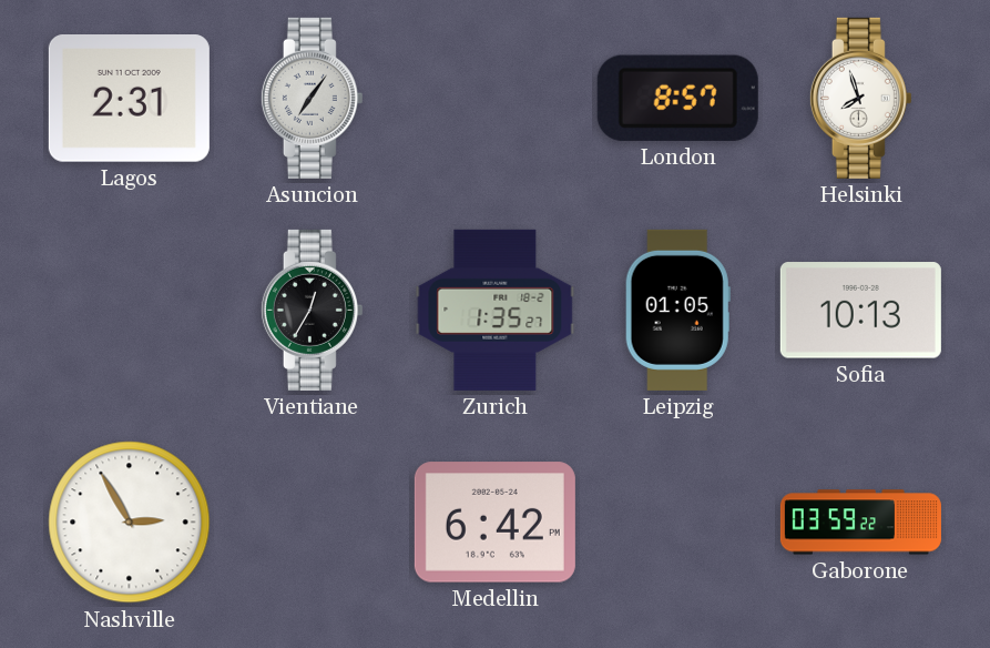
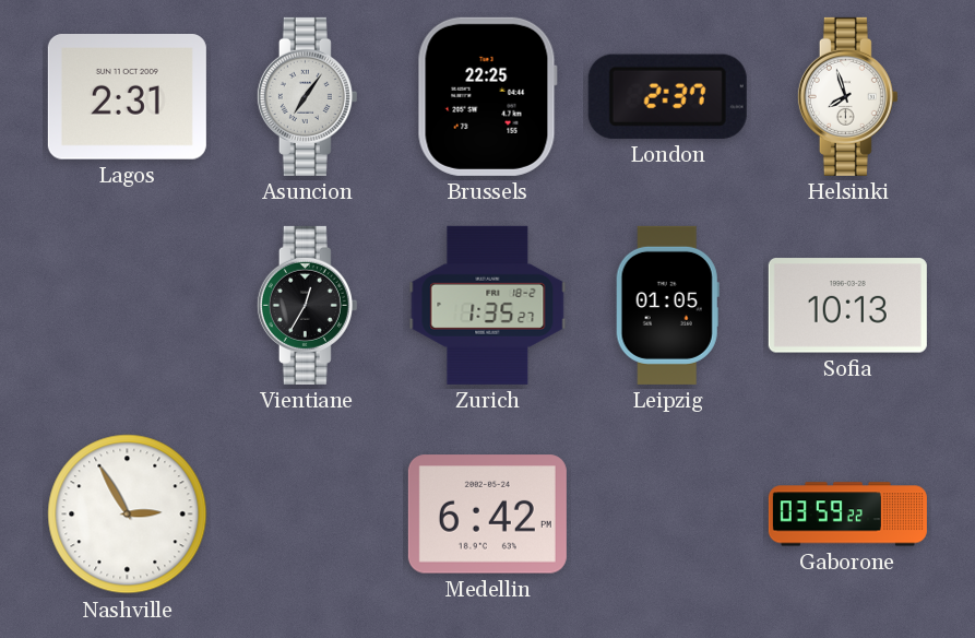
Brussels: none -> 22:25 (487, 96)
London: 8:57 -> 2:37 (667, 96)
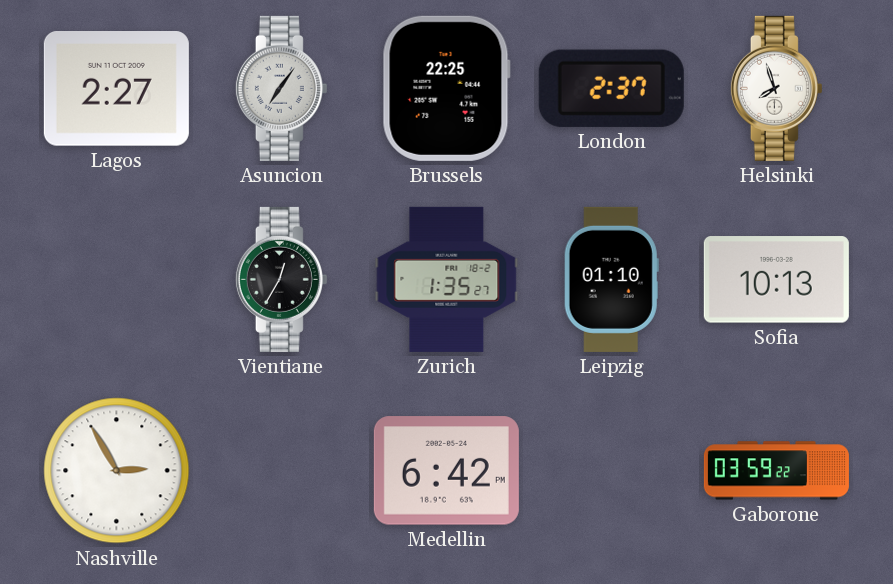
Lagos: 2:31 -> 2:27 (116, 89)
Leipzig: 01:05 -> 01:10 (611, 279)
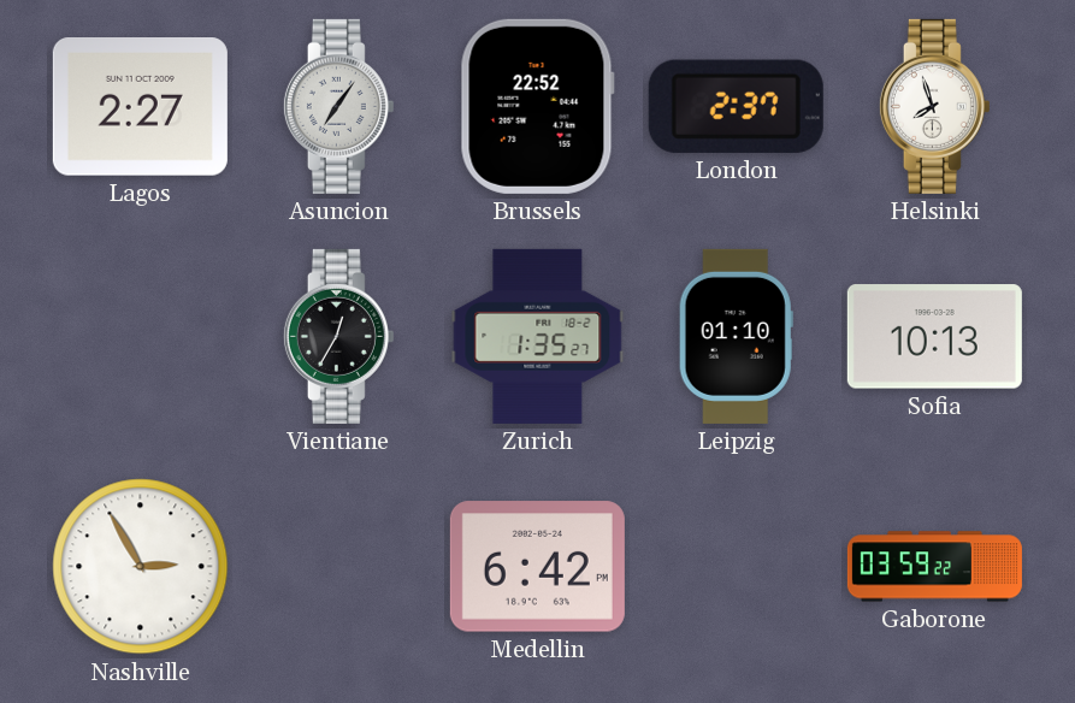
Brussels: 22:25 -> 22:52 (537, 106)
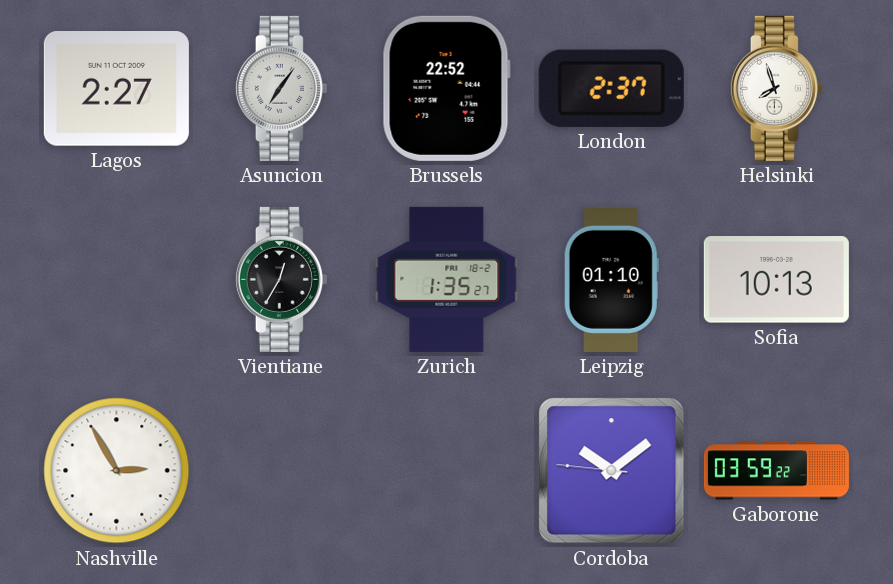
Medellin: 6:42 -> none (537, 567)
Cordoba: none -> 10:08 (612, 471)
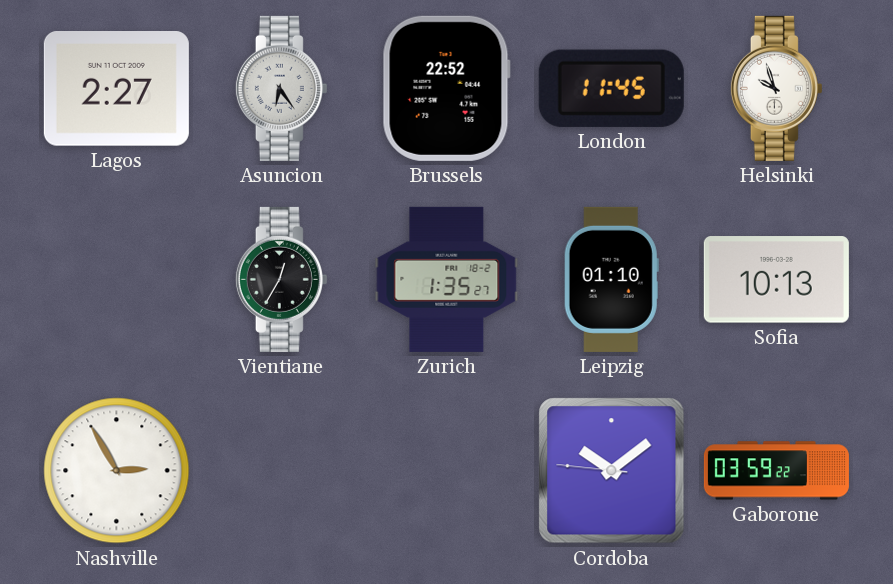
Asuncion: 7:06 -> 6:24 (281, 88)
London: 2:37 -> 11:45 (611, 88)
Helsinki: 7:57 -> 9:57 (776, 88)
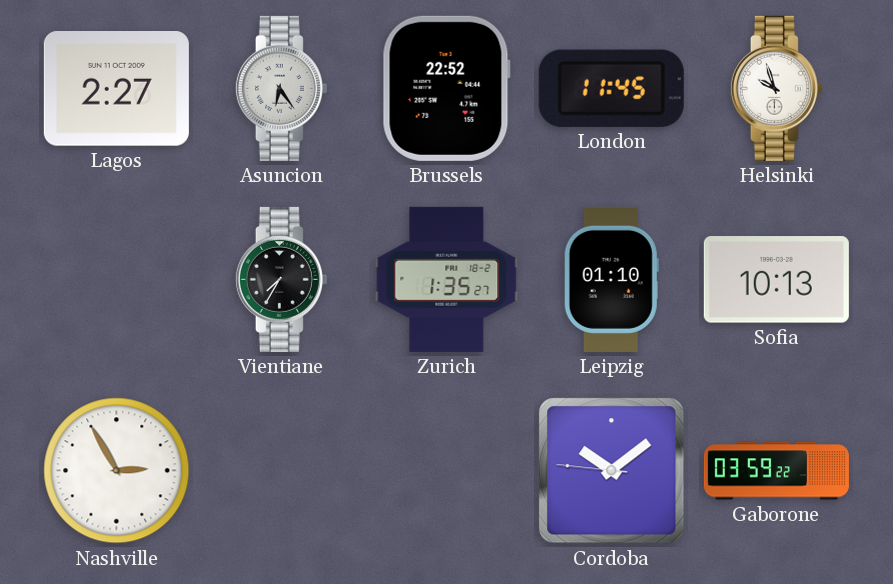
Vientiane: 12:35 -> 7:35 (281, 279)
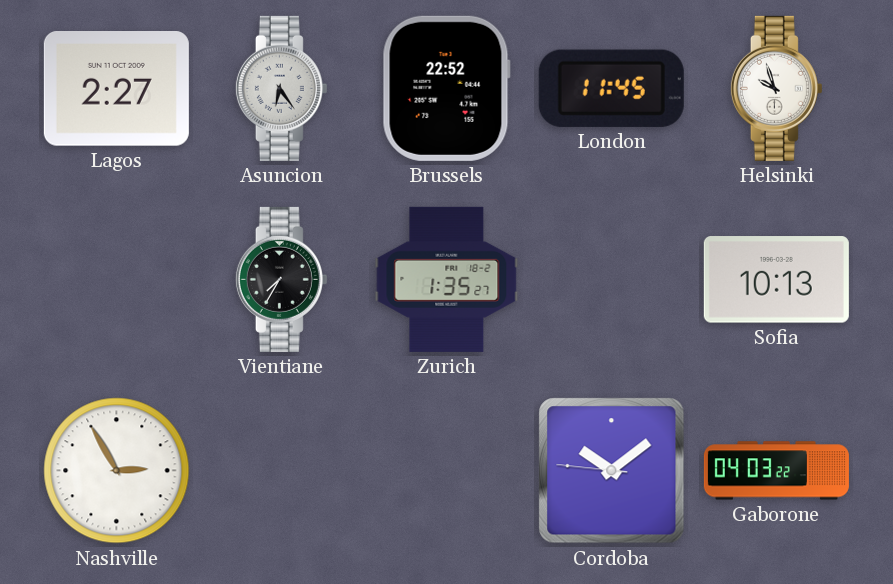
Leipzig: 01:10 -> none (611, 279)
Gaborone: 03:59 -> 04:03 (776, 471)
